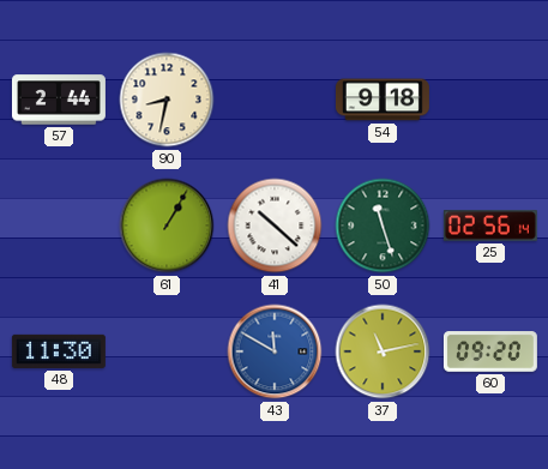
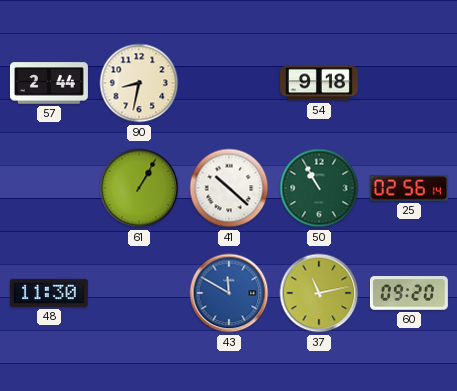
50: 11:27 -> 10:55 (319, 188)
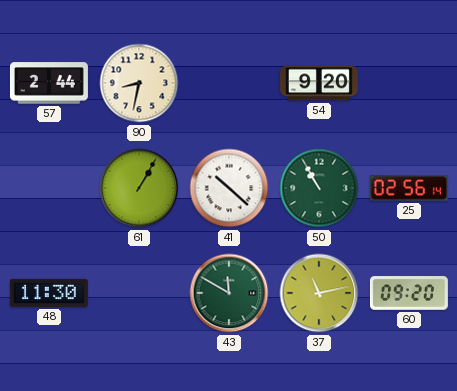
54: 9:18 -> 9:20 (319, 83)
43 dial: blue -> green (229, 293)
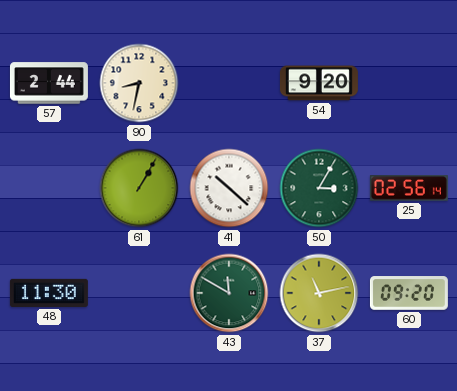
50: 10:55 -> 3:05 (319, 188)
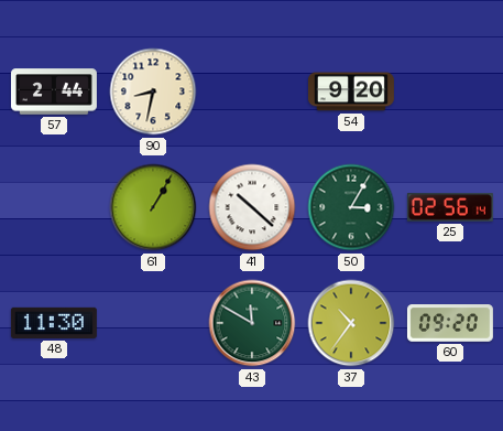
37: 11:13 -> 10:36 (351, 323)
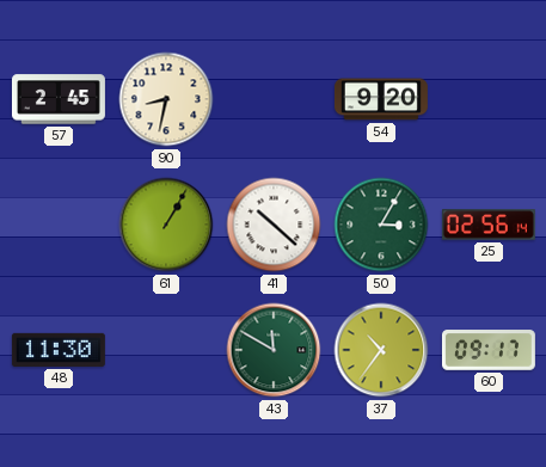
57: 2:44 -> 2:45 (59, 99)
60: 09:20 -> 09:17 (489, 350)
